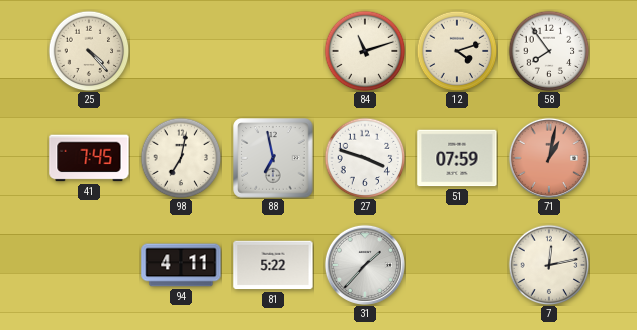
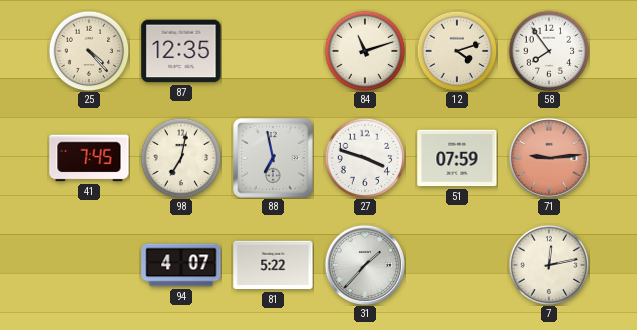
87: none -> 12:35 (181, 51)
71: 1:02 -> 9:14 (549, 158)
94: 4:11 -> 4:07 (181, 265)
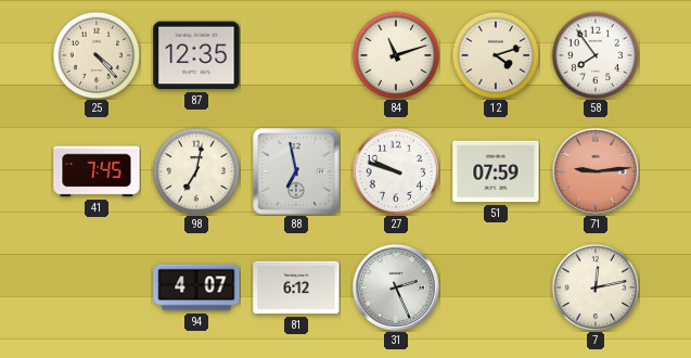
27: 3:48 -> 9:48 (396, 171)
81: 5:22 -> 6:12 (296, 287)
31: 1:37 -> 2:26 (396, 287)
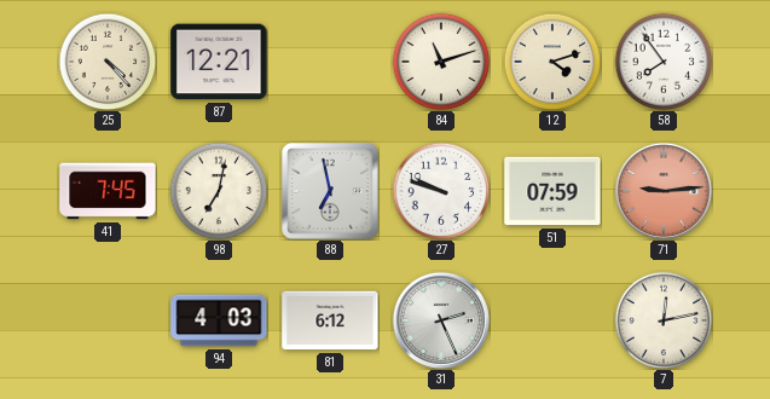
87: 12:35 -> 12:21 (219, 62)
94: 4:07 -> 4:03 (219, 320)
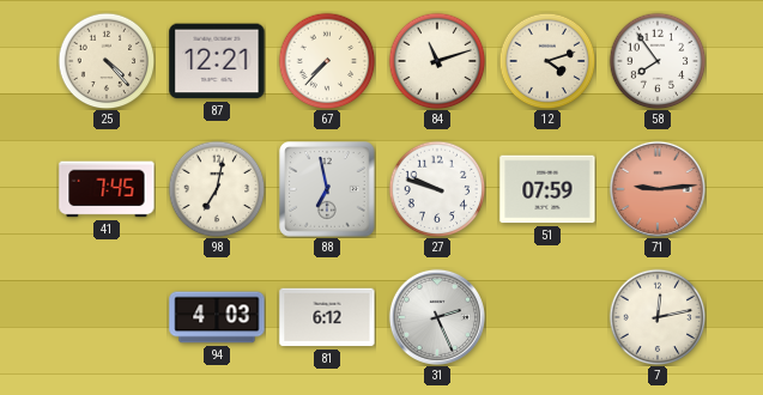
67: none -> 7:37 (327, 61)
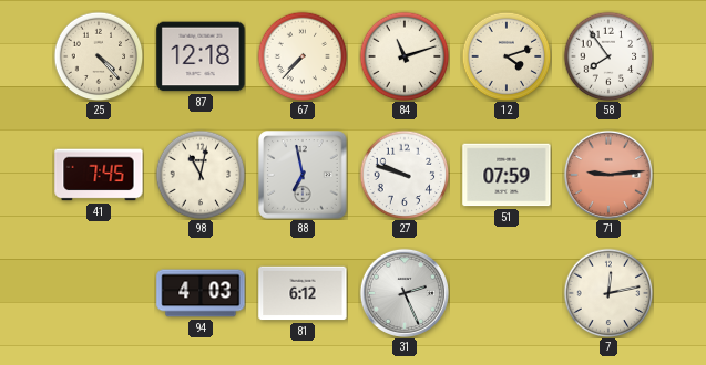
87: 12:21 -> 12:18 (201, 56)
98: 7:02 -> 11:02 (201, 175)
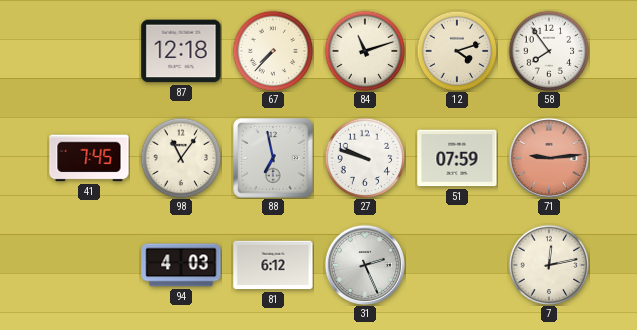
25: 4:23 -> none (99, 56)
98: 11:02 -> 11:06 (181, 158)
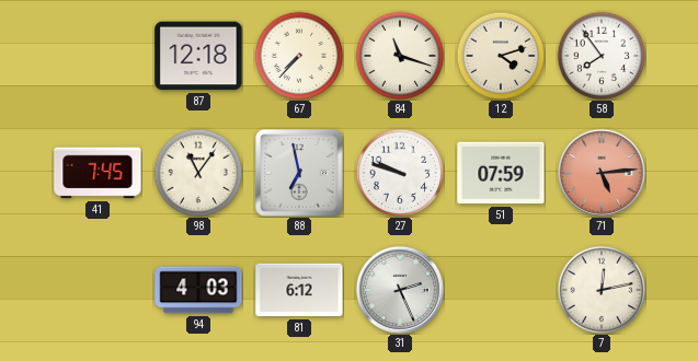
84: 11:12 -> 11:18 (400, 56)
71: 9:14 -> 5:14 (602, 173)
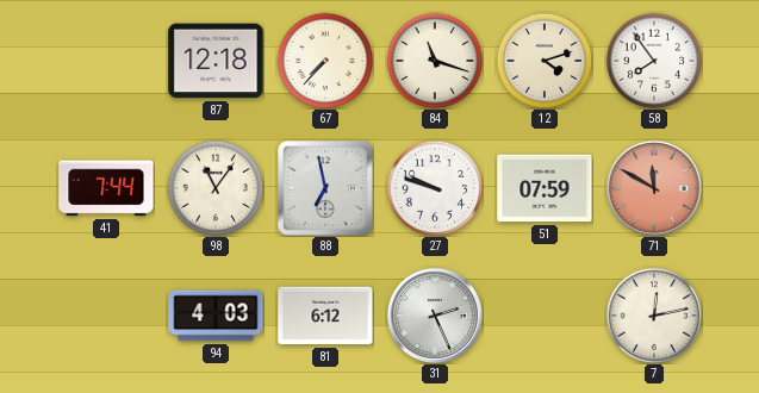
41: 7:45 -> 7:44 (106, 188)
71: 5:14 -> 11:50 (654, 188)
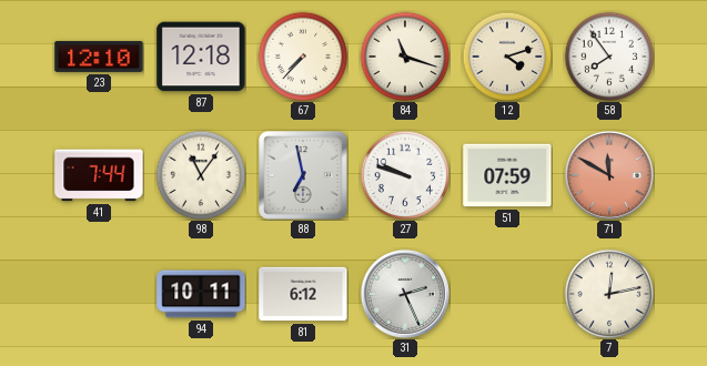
23: none -> 12:10 (99, 57)
94: 4:03 -> 10:11 (201, 294)
